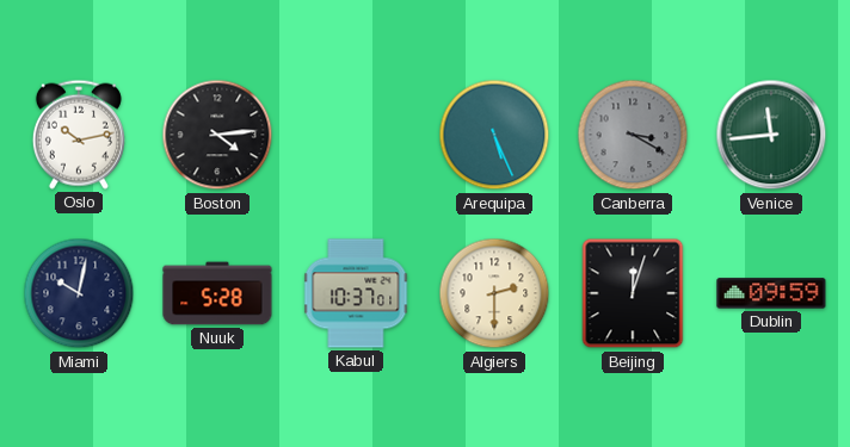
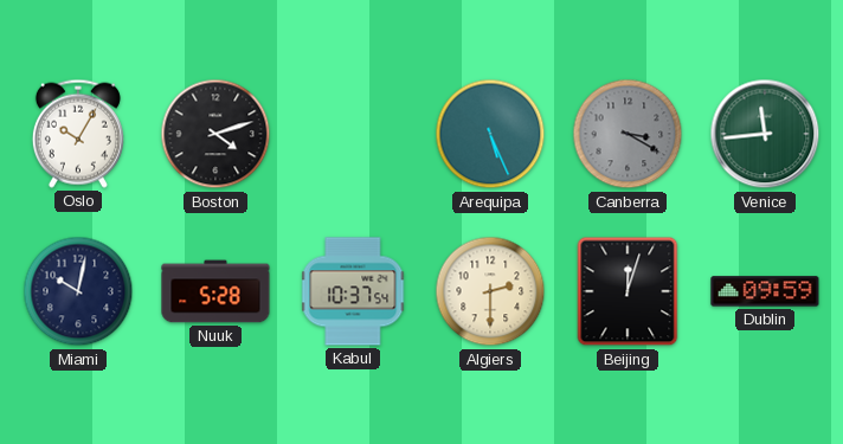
Oslo: 10:13 -> 10:05 (78, 134)
Boston: 4:14 -> 4:12 (215, 134)
Kabul: 10:37:01 -> 10:37:54 (353, 291)
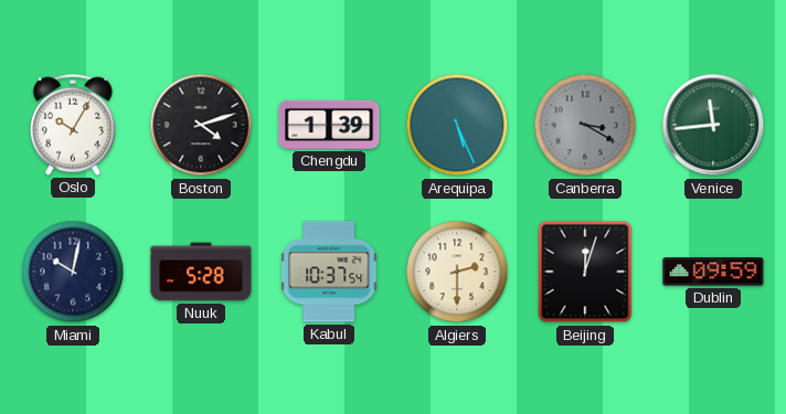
Chengdu: none -> 1:39 (329, 125)
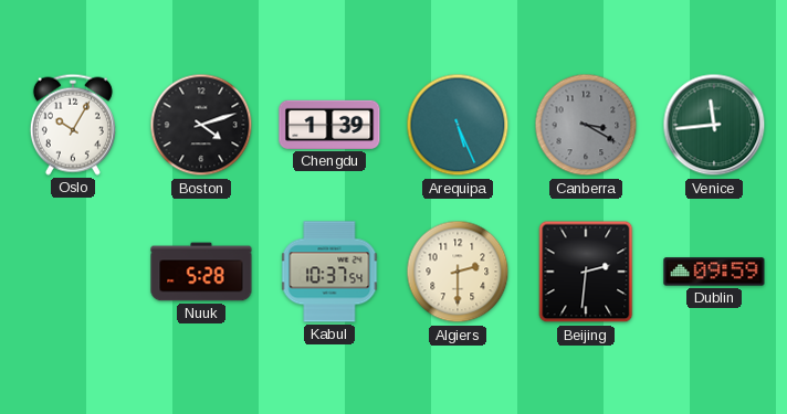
Miami: 10:02 -> none (73, 272)
Beijing: 12:03 -> 2:31 (586, 272)
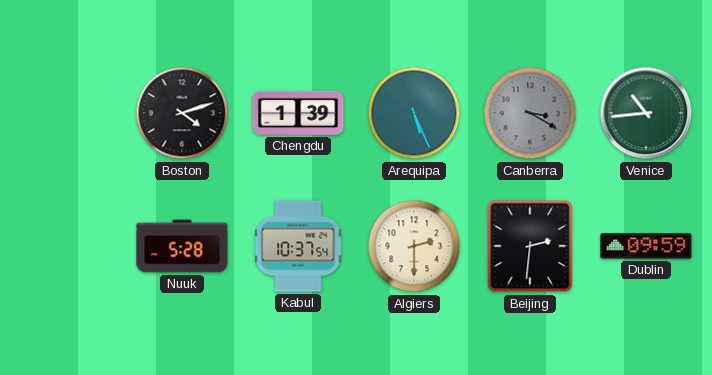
Oslo: 10:05 -> none (73, 125)
Venice: 11:44 -> 10:44 (646, 113)
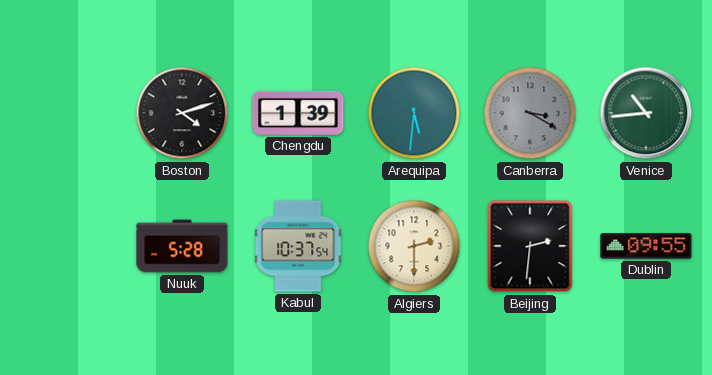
Arequipa: 5:26 -> 5:31 (414, 113)
Dublin: 09:59 -> 09:55 (646, 246)
